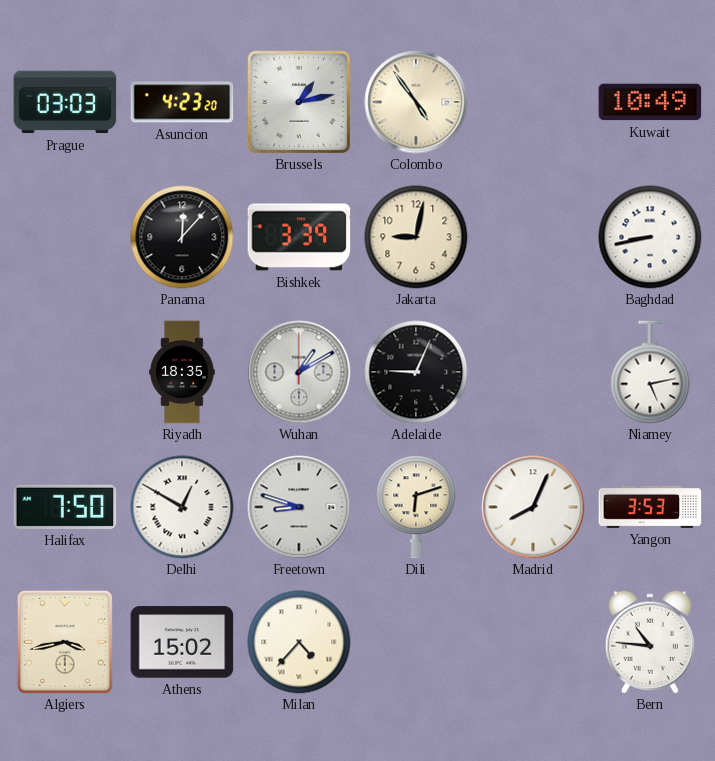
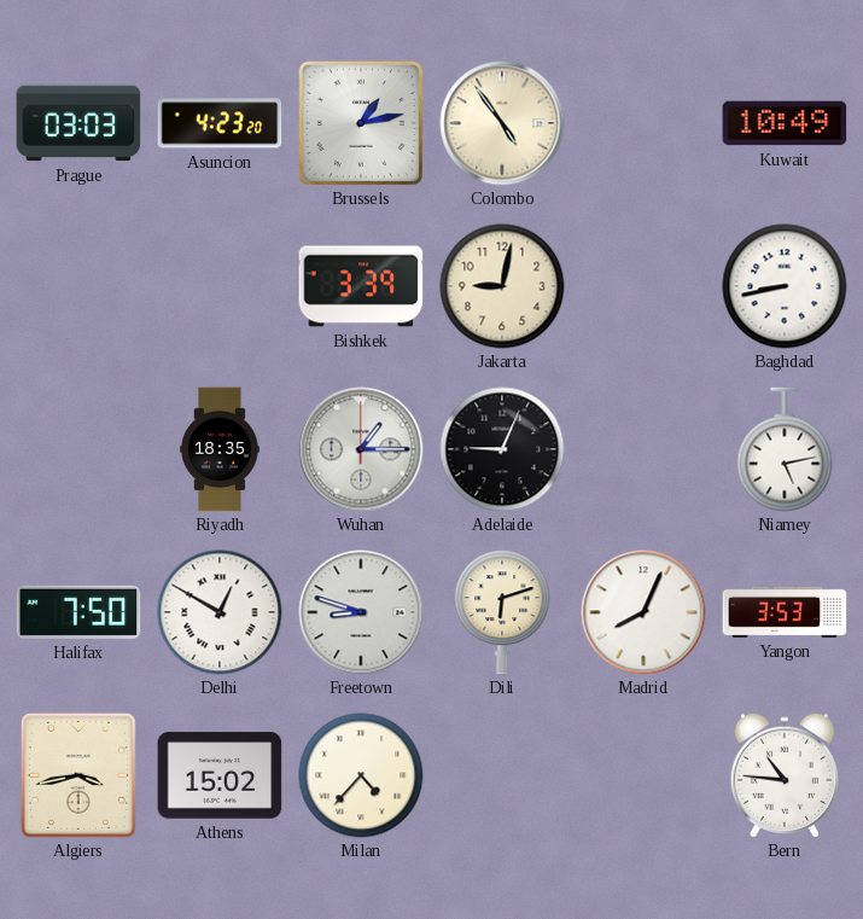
Panama: 12:07 -> none (182, 237)
Wuhan: 1:10 -> 1:15 (361, 449)
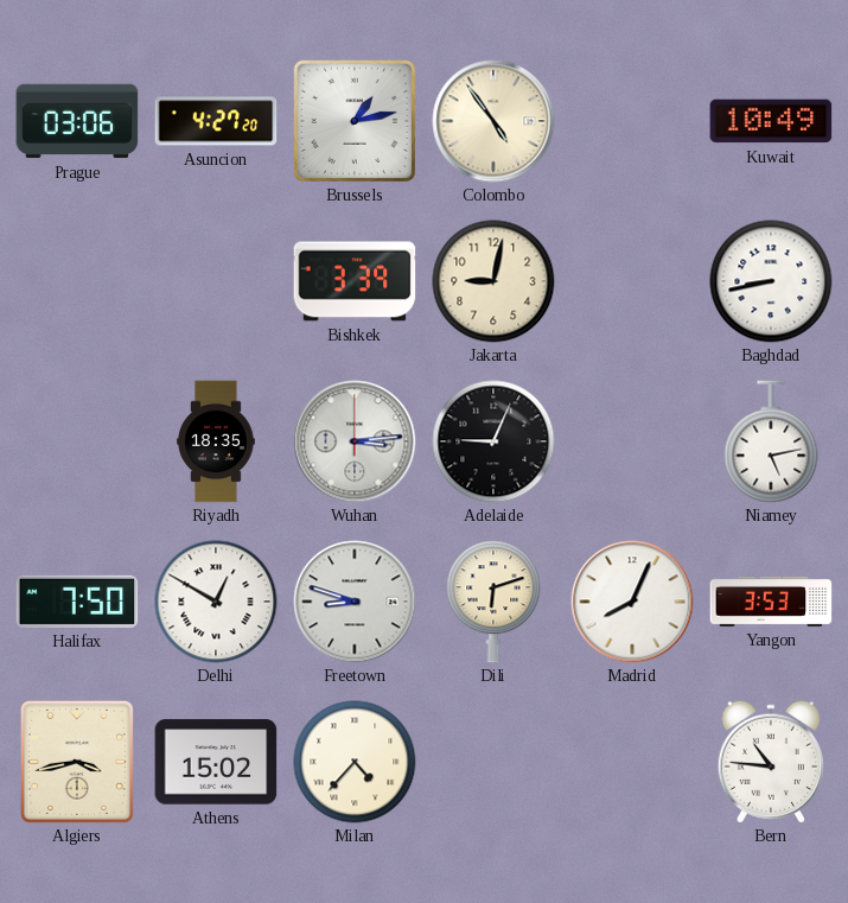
Prague: 03:03 -> 03:06 (77, 121)
Asuncion: 4:23 -> 4:27 (216, 121)
Wuhan: 1:15 -> 3:14 (355, 441)
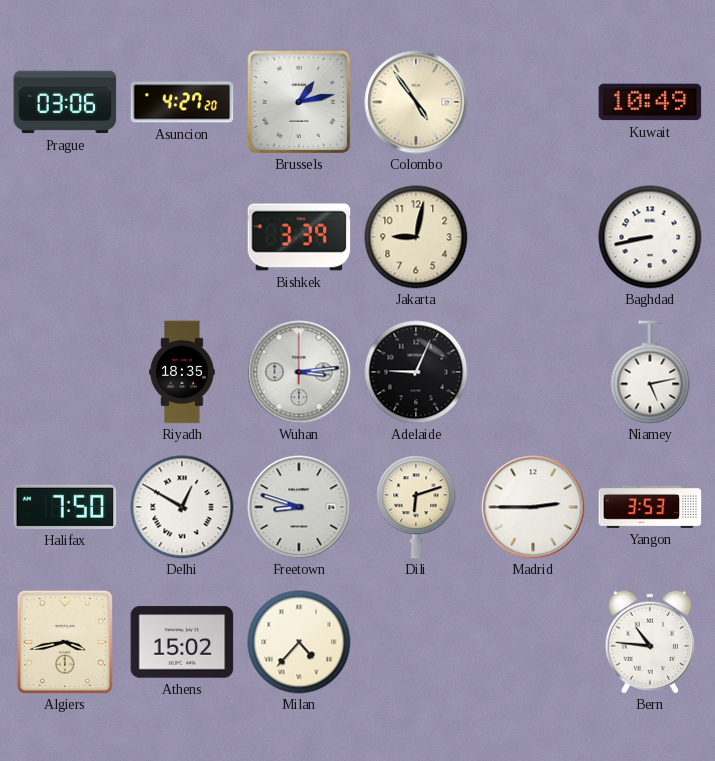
Madrid: 8:04 -> 2:45 (533, 507)
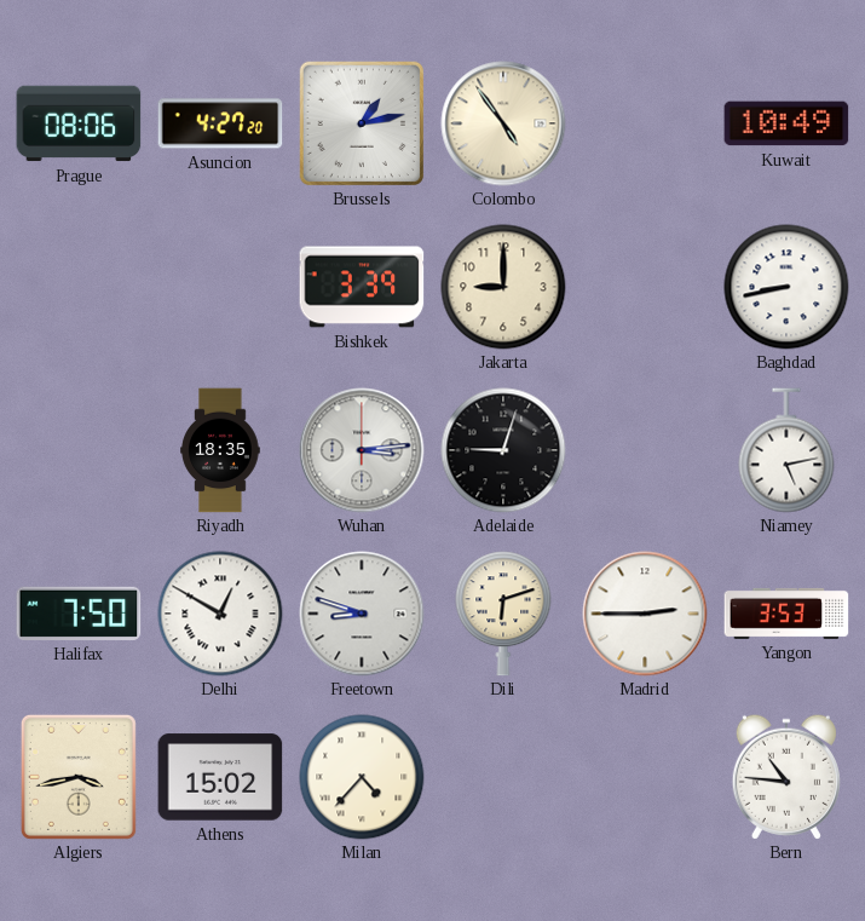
Prague: 03:06 -> 08:06 (79, 123)
Jakarta: 9:02 -> 9:00 (503, 287)
Adelaide: 9:04 -> 9:03 (503, 450)
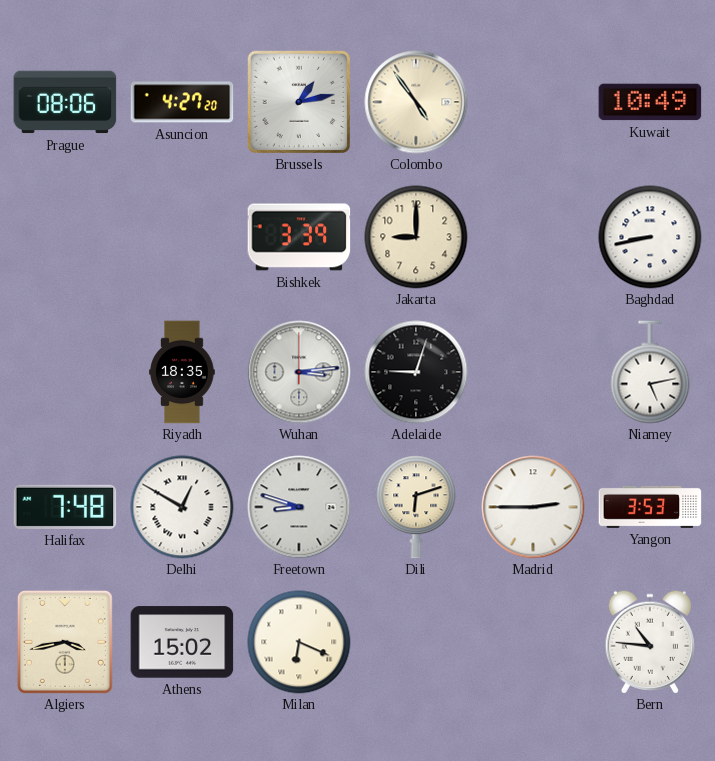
Halifax: 7:50 -> 7:48 (65, 507)
Milan: 4:37 -> 6:19 (299, 642)
